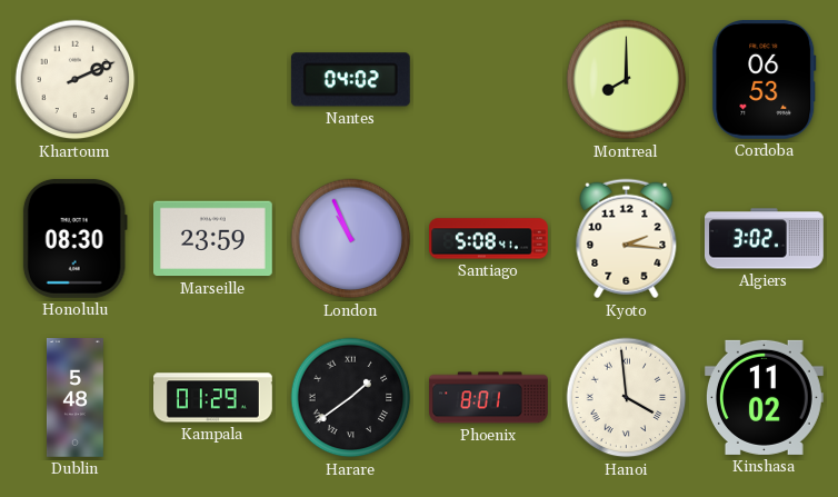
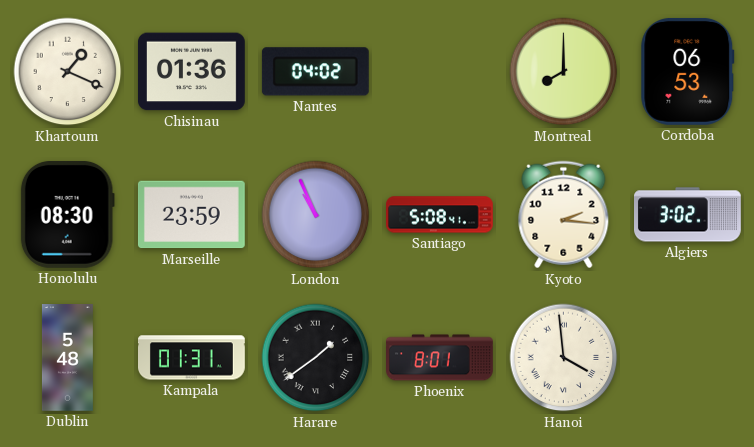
Khartoum: 2:11 -> 1:19 (68, 72)
Chisinau: none -> 01:36 (191, 72)
Kampala: 01:29 -> 01:31 (192, 358)
Kinshasa: 11:02 -> none (764, 397)
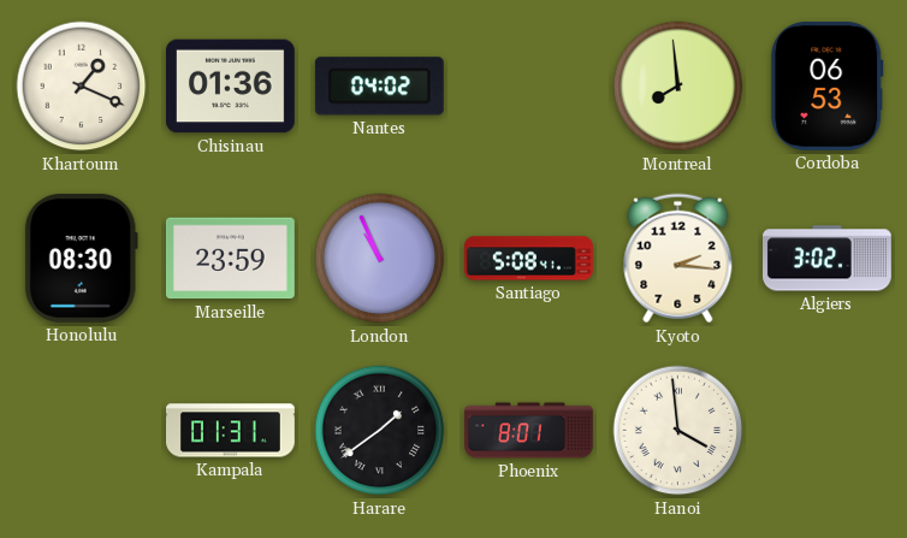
Montreal: 8:00 -> 7:59 (678, 87)
Dublin: 5:48 -> none (67, 358)
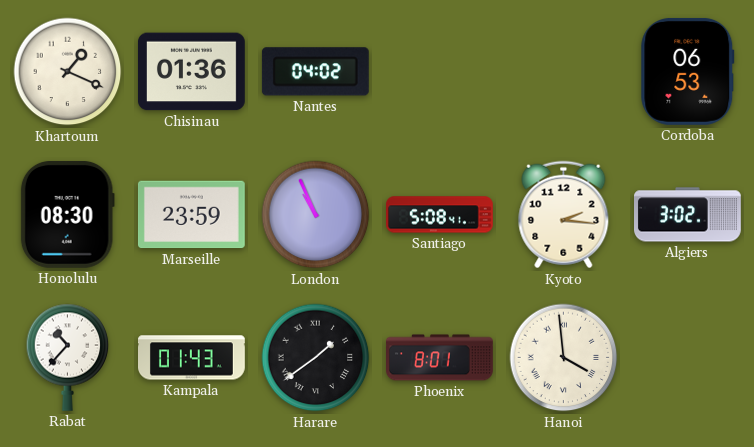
Montreal: 7:59 -> none (678, 87)
Rabat: none -> 10:37 (68, 357)
Kampala: 01:31 -> 01:43 (192, 358)
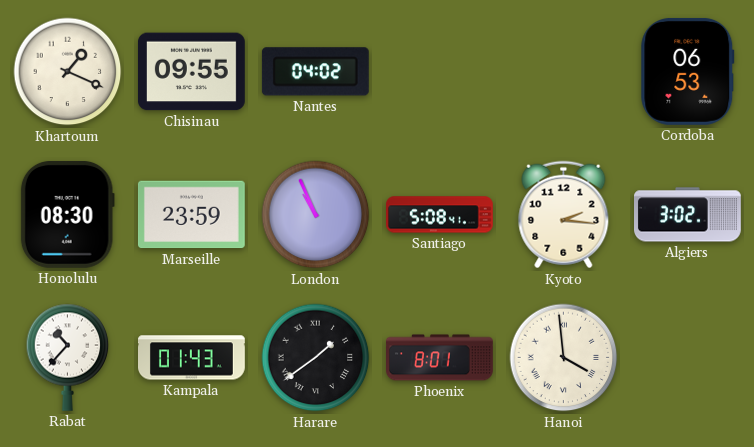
Chisinau: 01:36 -> 09:55 (191, 72)
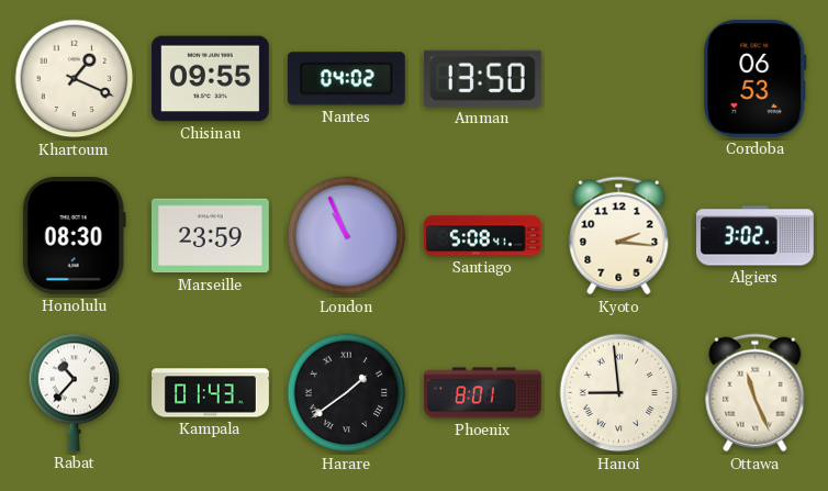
Amman: none -> 13:50 (482, 78)
Hanoi: 3:59 -> 8:59 (619, 393)
Ottawa: none -> 11:26 (756, 393)
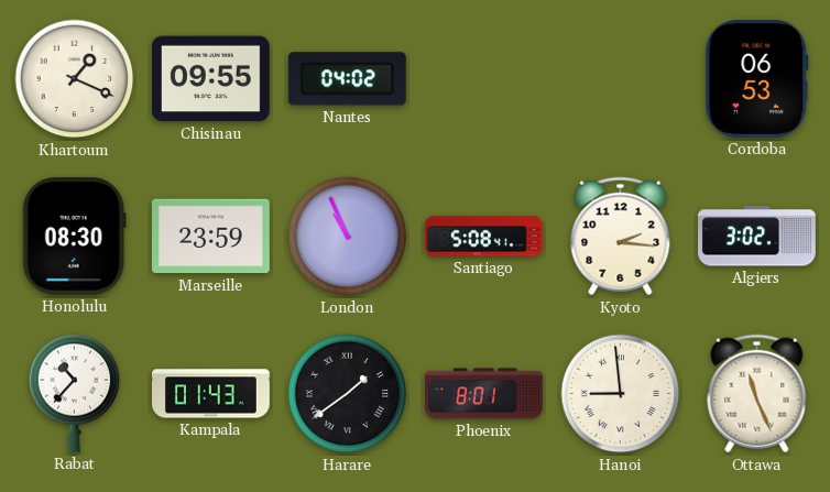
Amman: 13:50 -> none (482, 78)
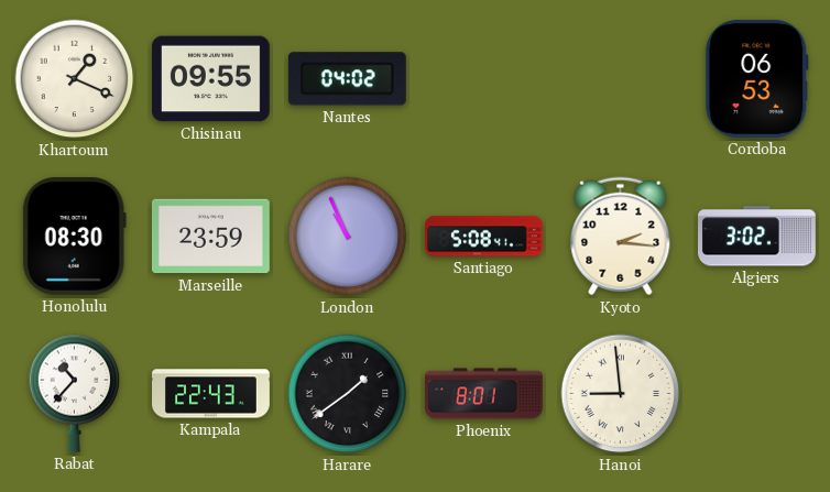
Kampala: 01:43 -> 22:43 (211, 394)
Ottawa: 11:26 -> none (757, 394)
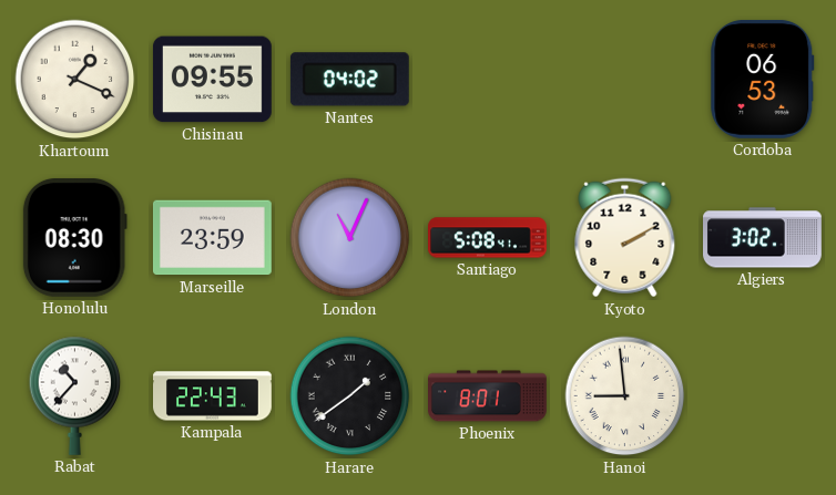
London: 10:56 -> 11:04 (350, 238)
Kyoto: 2:16 -> 2:10 (625, 238)
